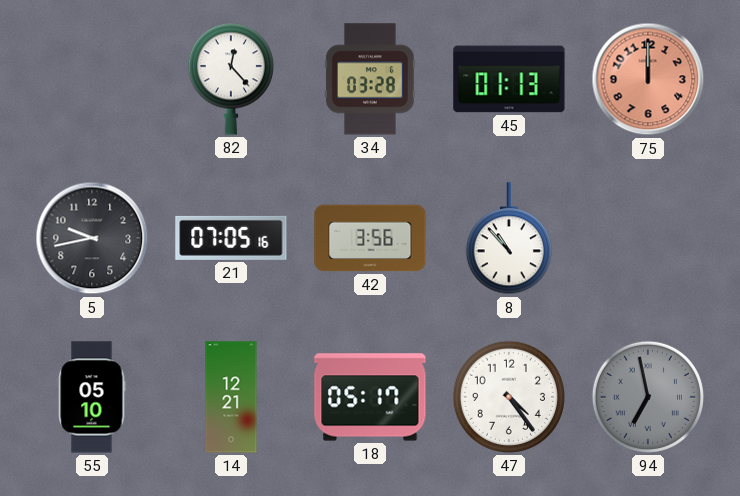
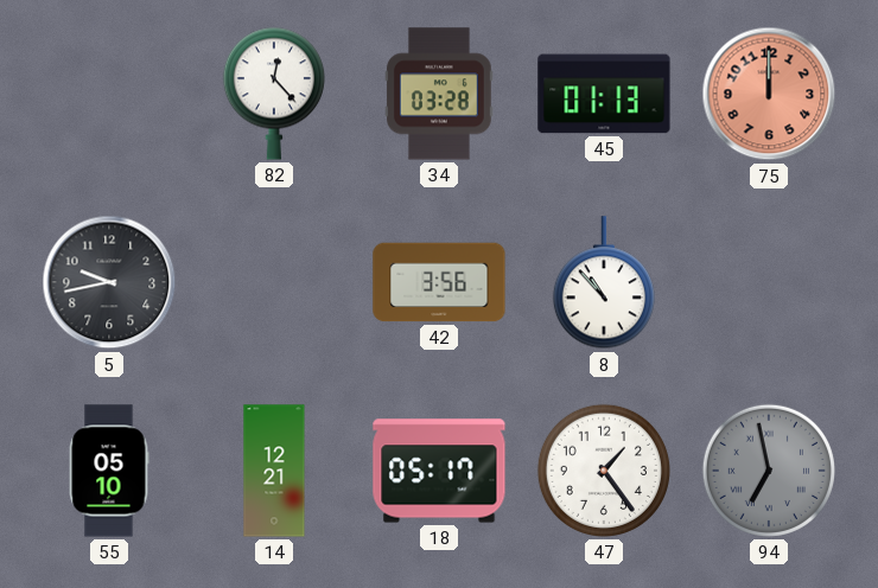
21: 07:05 -> none (231, 238)
47: 4:24 -> 1:24 (604, 471)
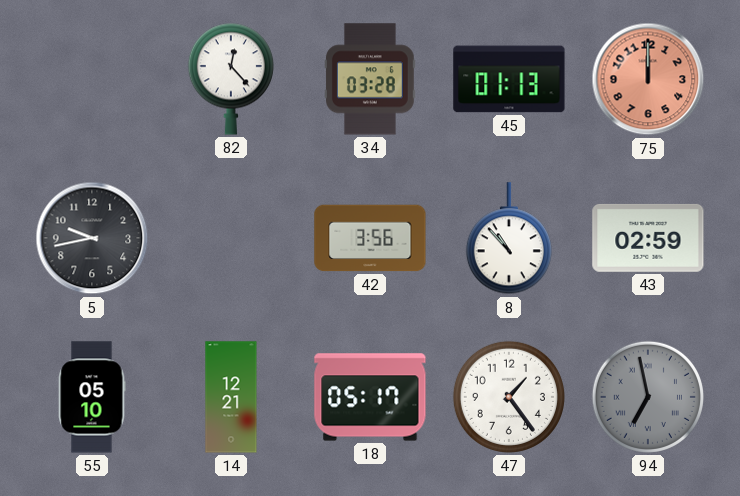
43: none -> 02:59 (648, 238)
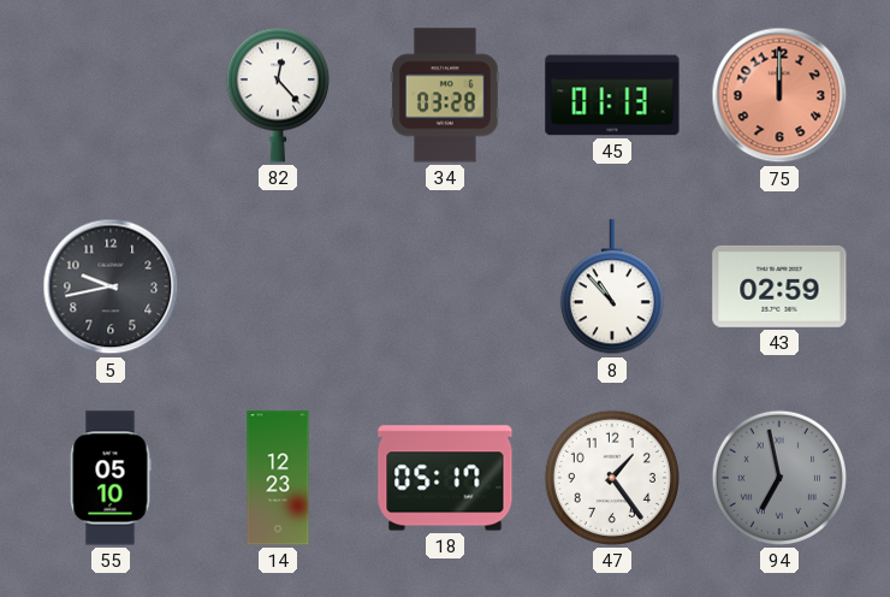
42: 3:56 -> none (370, 238)
14: 12:21 -> 12:23 (278, 478)
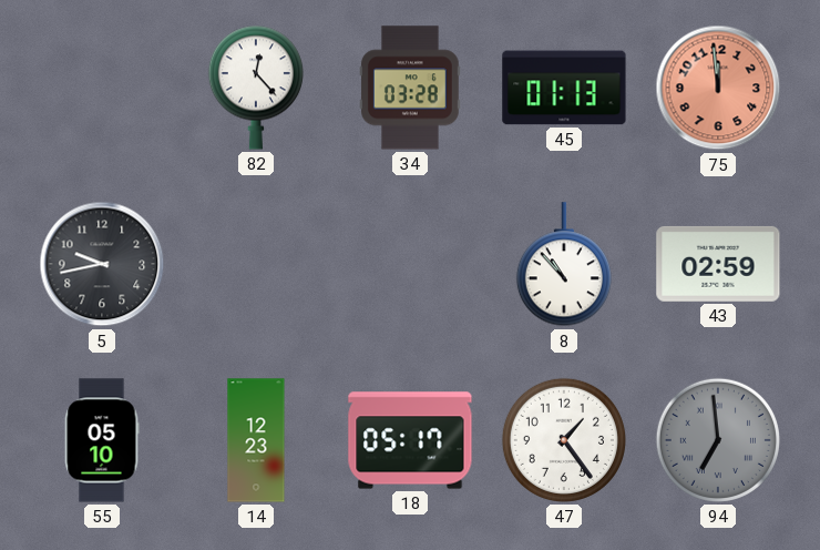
75: 12:00 -> 11:59 (718, 88)
94: 6:58 -> 6:59 (718, 440)
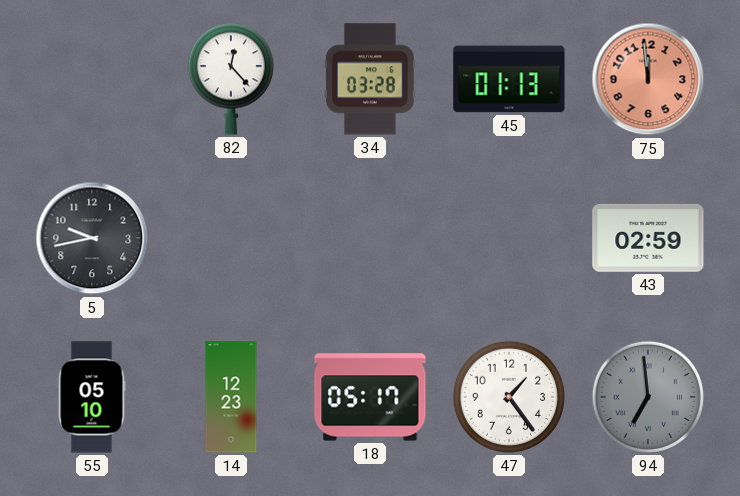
8: 10:53 -> none (564, 265)
